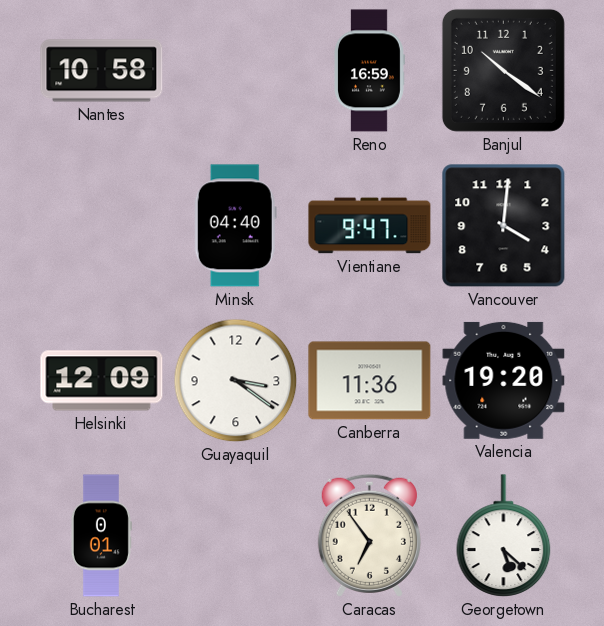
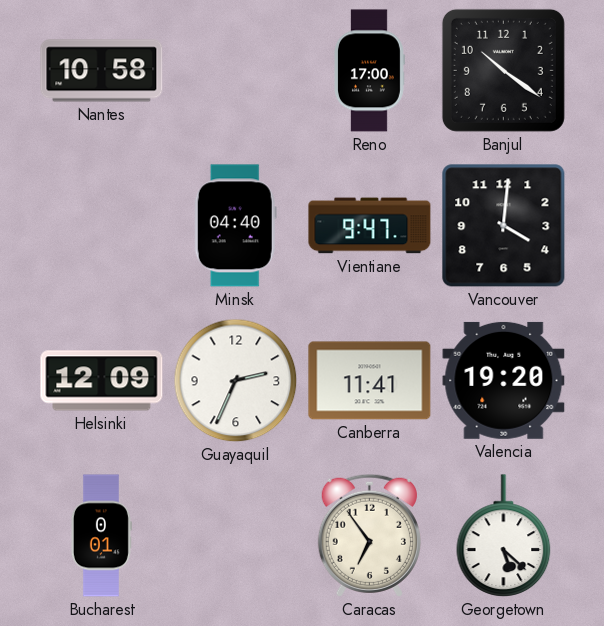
Reno: 16:59 -> 17:00 (370, 71)
Guayaquil: 3:21 -> 2:34 (236, 381)
Canberra: 11:36 -> 11:41 (370, 381)
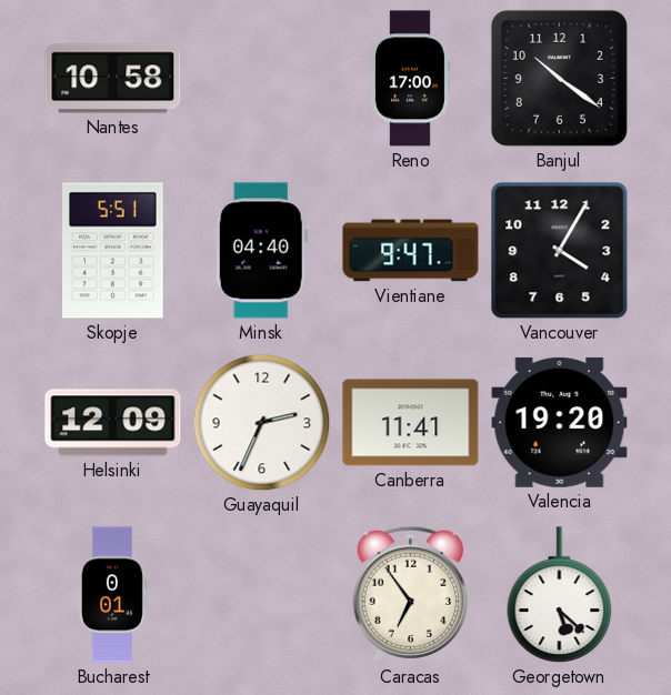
Skopje: none -> 5:51 (113, 251)
Vancouver: 4:01 -> 4:05 (560, 251)
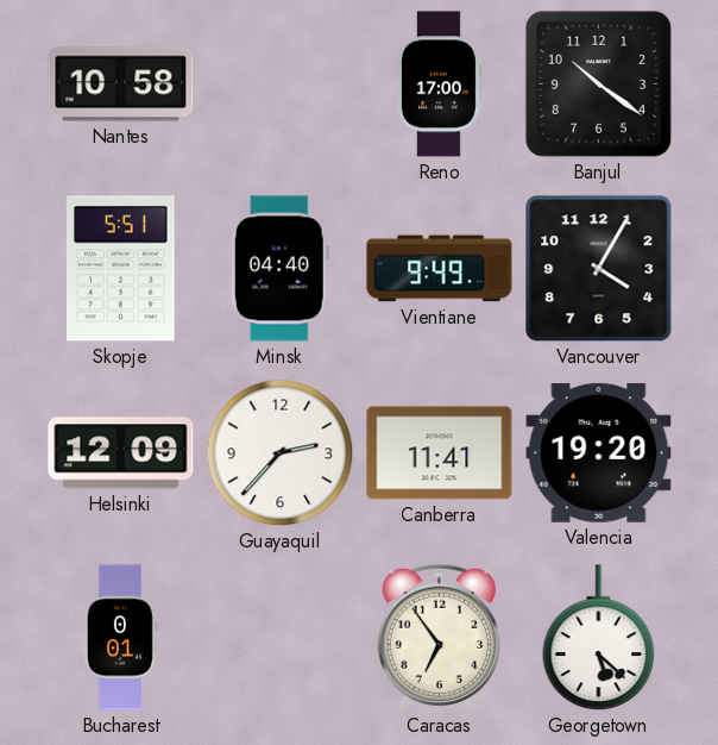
Vientiane: 9:47 -> 9:49 (440, 269)
Guayaquil: 2:34 -> 2:37 (281, 453)
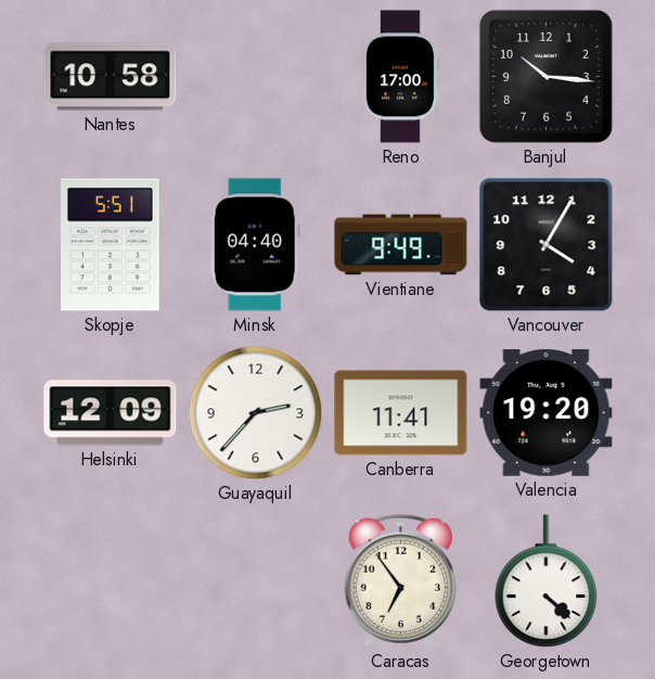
Banjul: 10:21 -> 10:16 (545, 76)
Bucharest: 0:01 -> none (120, 638)
Georgetown: 5:22 -> 4:22 (547, 581)
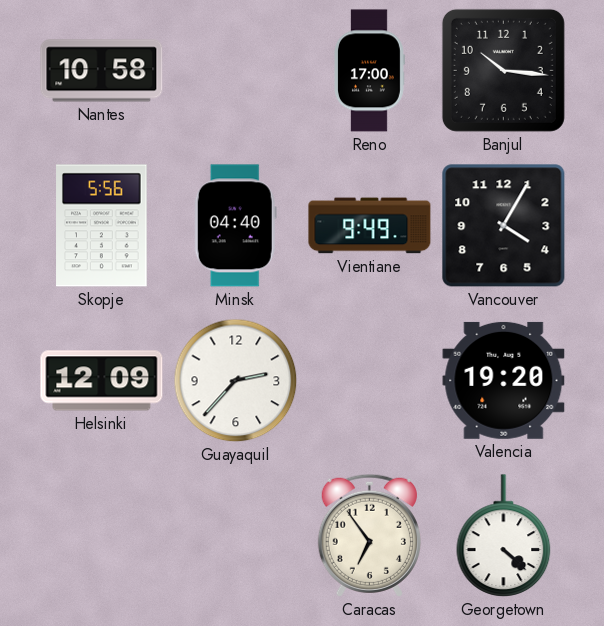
Skopje: 5:51 -> 5:56 (102, 226)
Canberra: 11:41 -> none (401, 413)
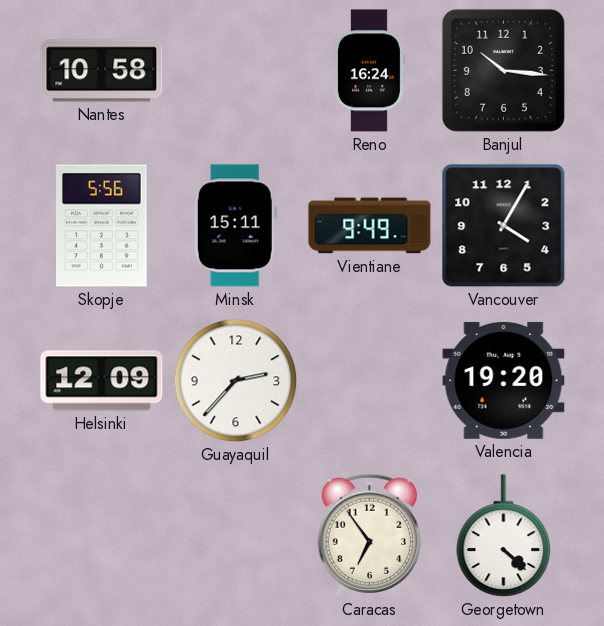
Reno: 17:00 -> 16:24 (370, 71)
Minsk: 04:40 -> 15:11 (235, 226)
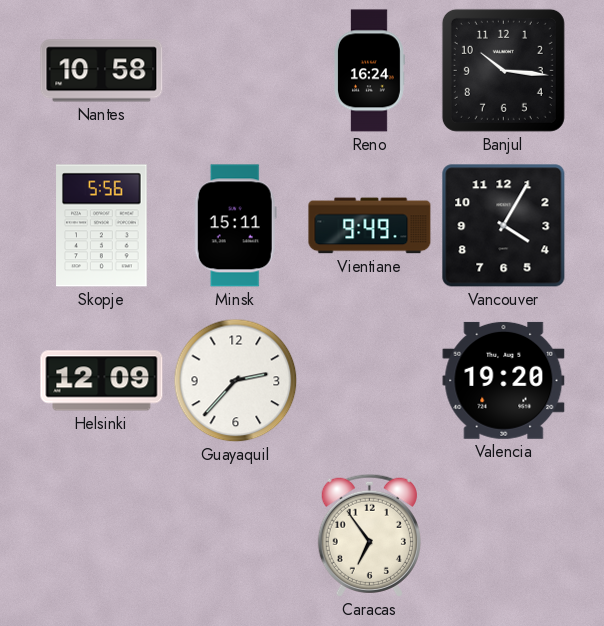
Georgetown: 4:22 -> none (504, 536)
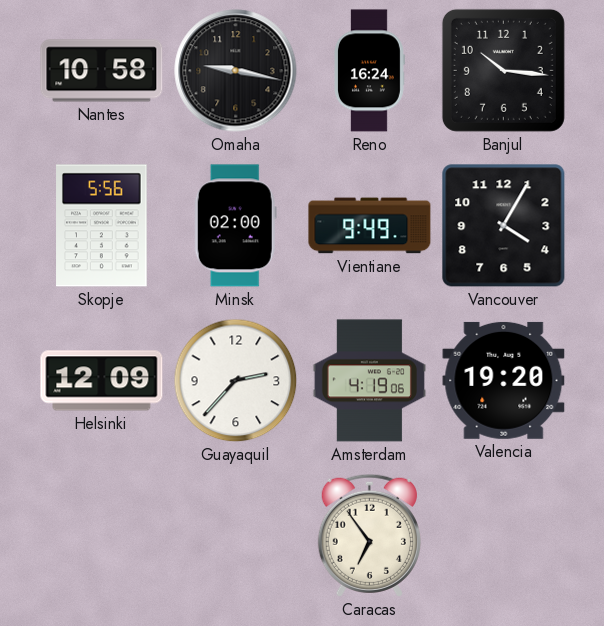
Omaha: none -> 9:17 (236, 71)
Minsk: 15:11 -> 02:00 (235, 226)
Amsterdam: none -> 4:19 (369, 381)
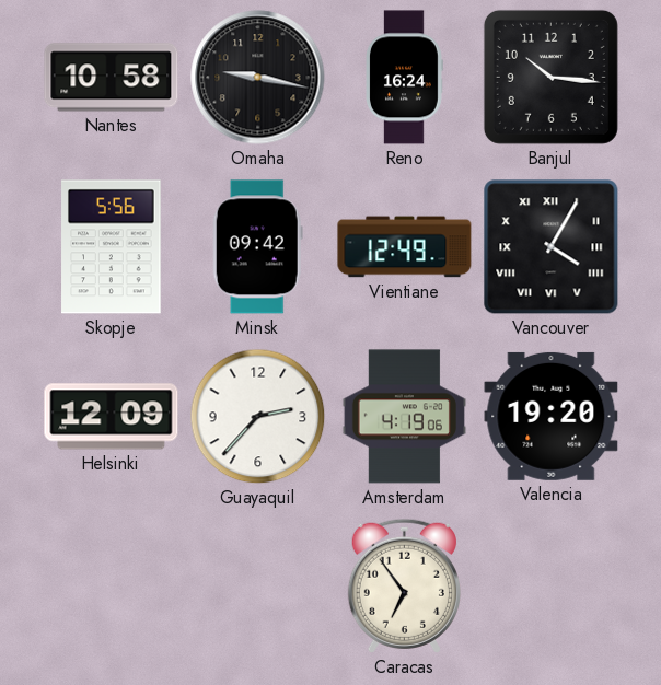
Minsk: 02:00 -> 09:42 (257, 247)
Vientiane: 9:49 -> 12:49 (405, 247)
Vancouver numerals: Arabic -> Roman (552, 247)
